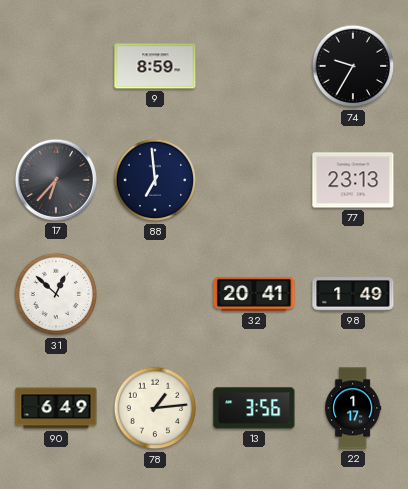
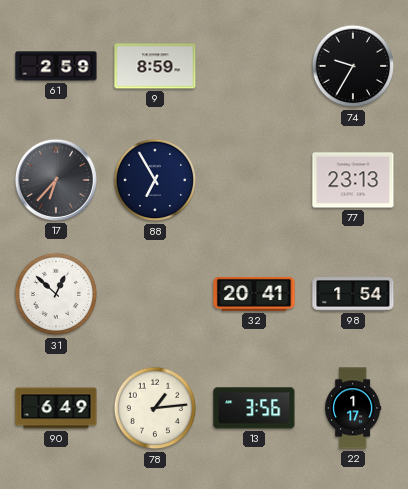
61: none -> 2:59 (56, 66)
88: 6:59 -> 6:55 (155, 180)
98: 1:49 -> 1:54 (353, 294)
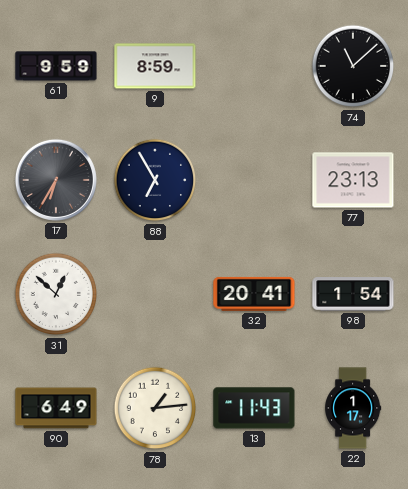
61: 2:59 -> 9:59 (56, 66)
74: 9:35 -> 11:08 (353, 66)
17: 6:37 -> 6:35 (56, 180)
13: 3:56 -> 11:43 (254, 408)
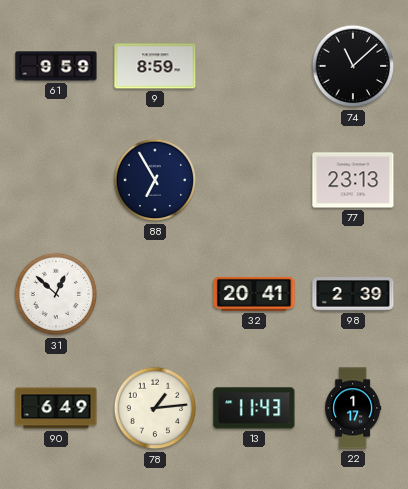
17: 6:35 -> none (56, 180)
98: 1:54 -> 2:39 (353, 294)
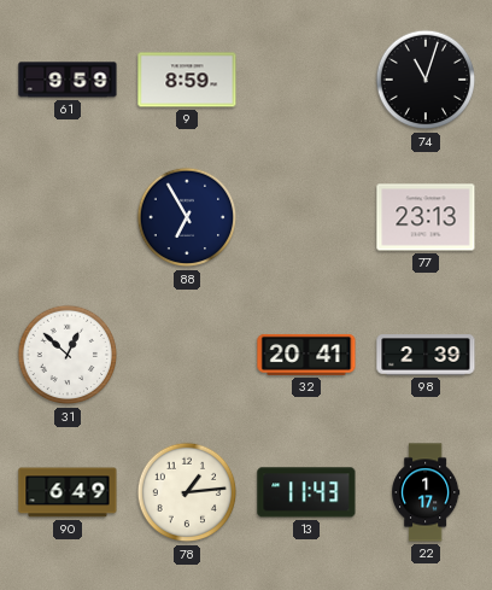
74: 11:08 -> 11:03 (426, 80)
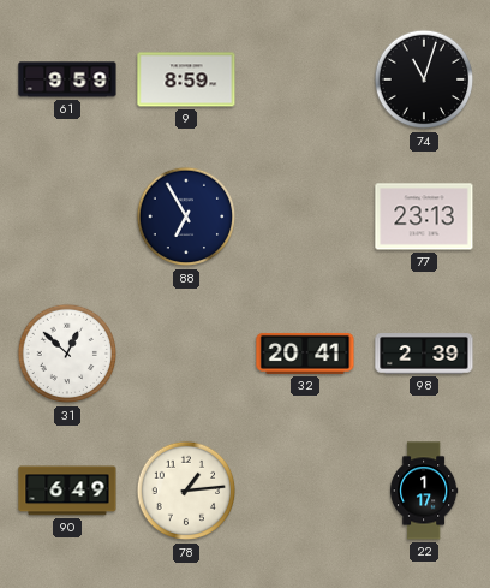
13: 11:43 -> none (306, 492)
